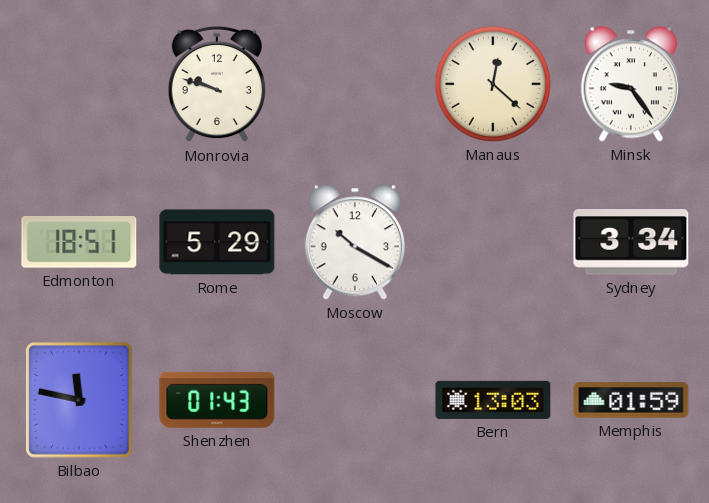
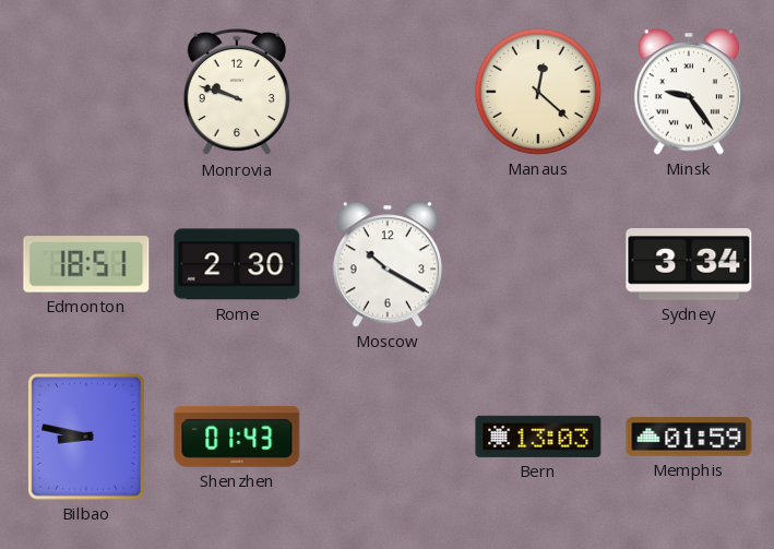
Rome: 5:29 -> 2:30 (237, 264)
Bilbao: 11:47 -> 8:47 (87, 438)
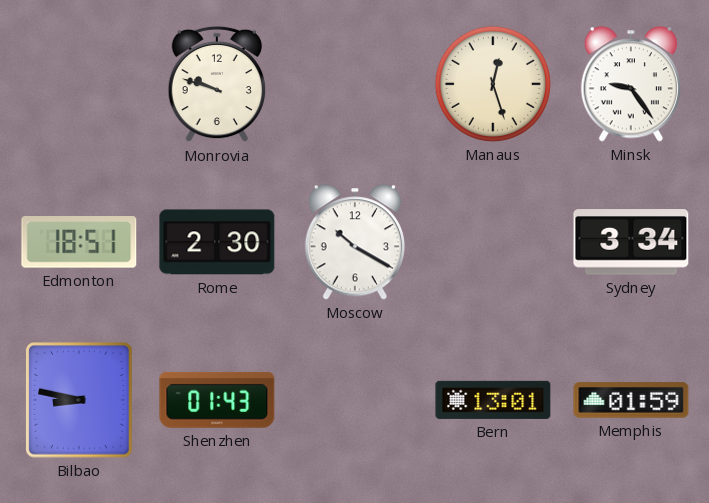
Manaus: 12:22 -> 12:27 (493, 84)
Bern: 13:03 -> 13:01 (493, 400)
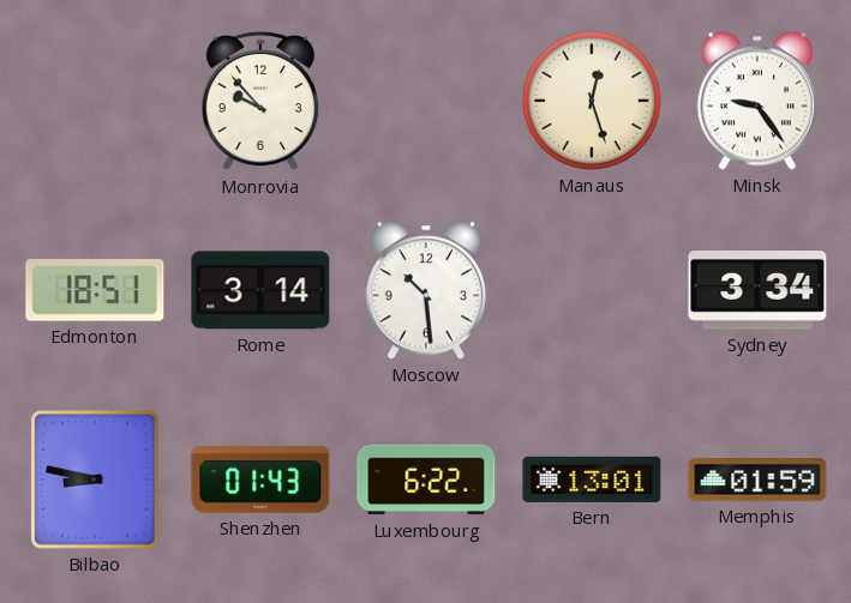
Monrovia: 9:48 -> 9:53 (260, 101)
Rome: 2:30 -> 3:14 (260, 290)
Moscow: 10:20 -> 10:29 (425, 290)
Luxembourg: none -> 6:22 (426, 480)
